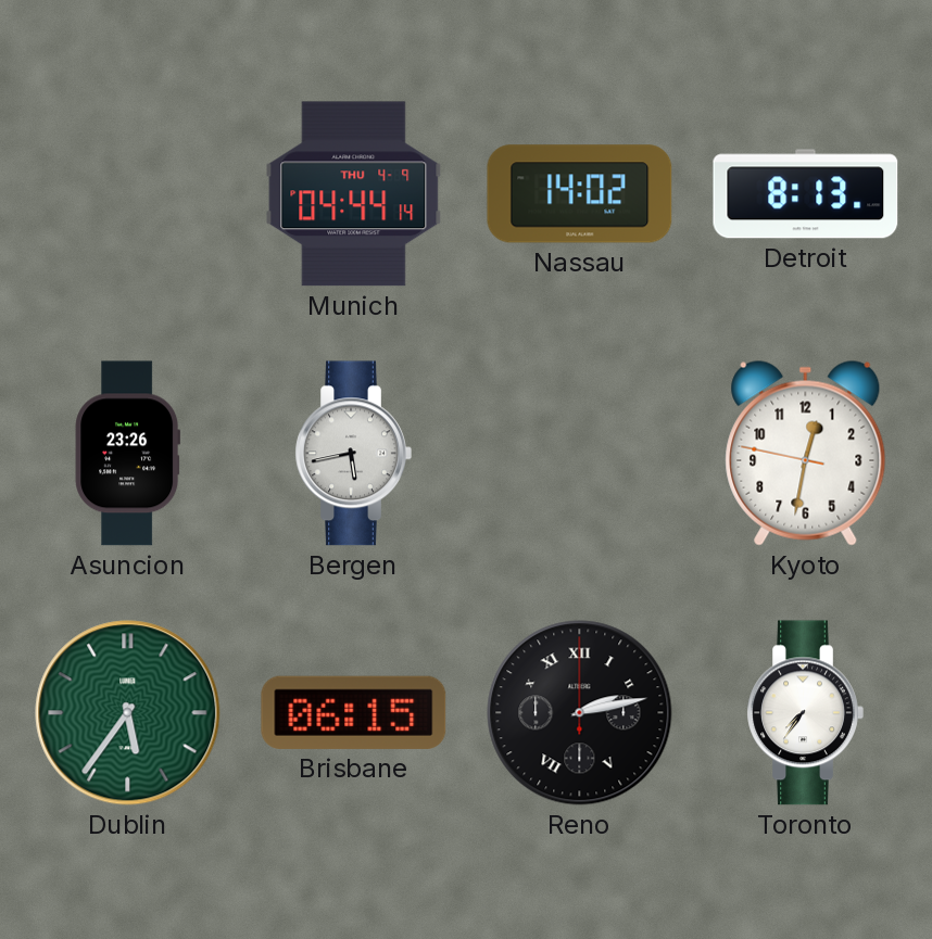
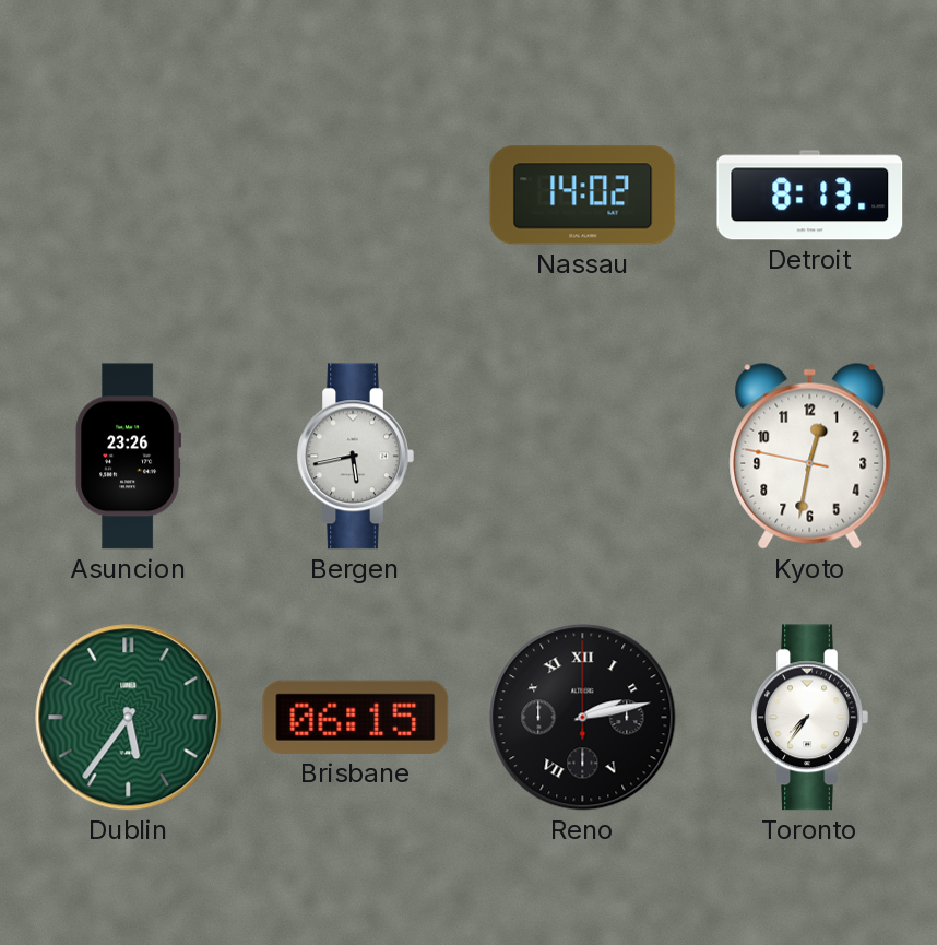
Munich: 04:44 -> none (354, 194)
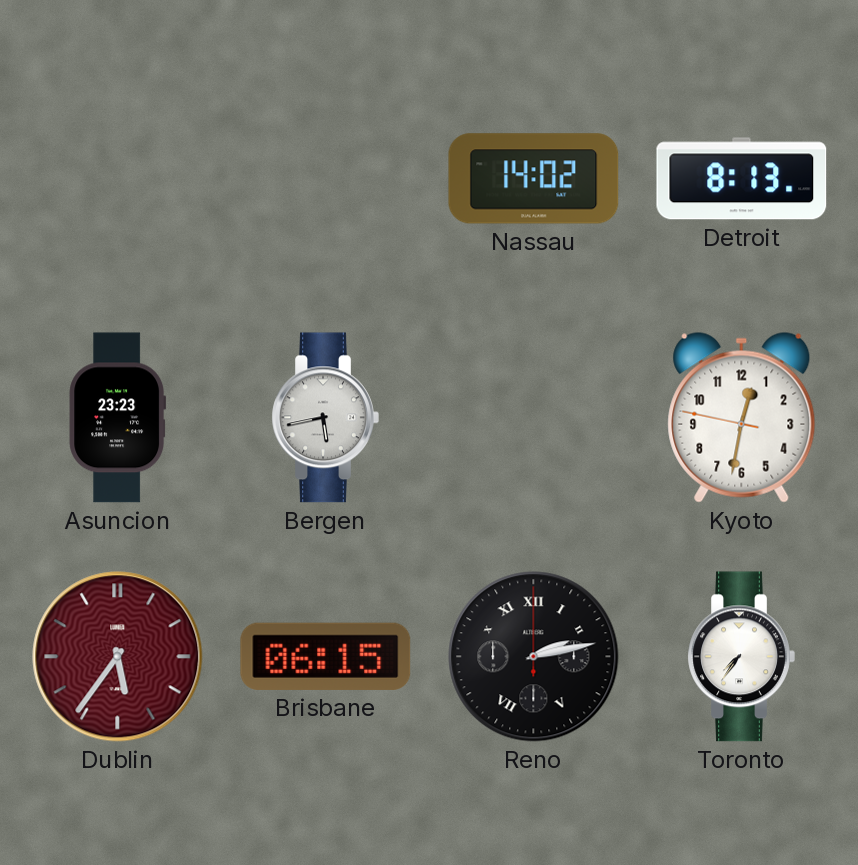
Asuncion: 23:26 -> 23:23 (118, 418)
Dublin dial: green -> burgundy (118, 657)
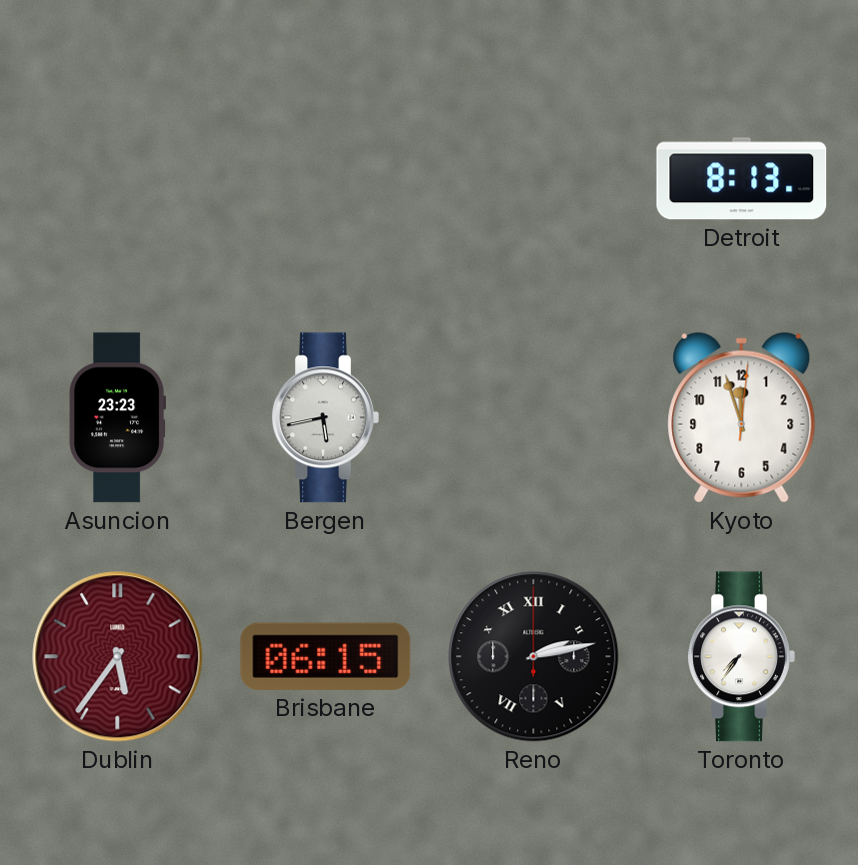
Nassau: 14:02 -> none (534, 179)
Kyoto: 12:31 -> 11:57 (742, 417)
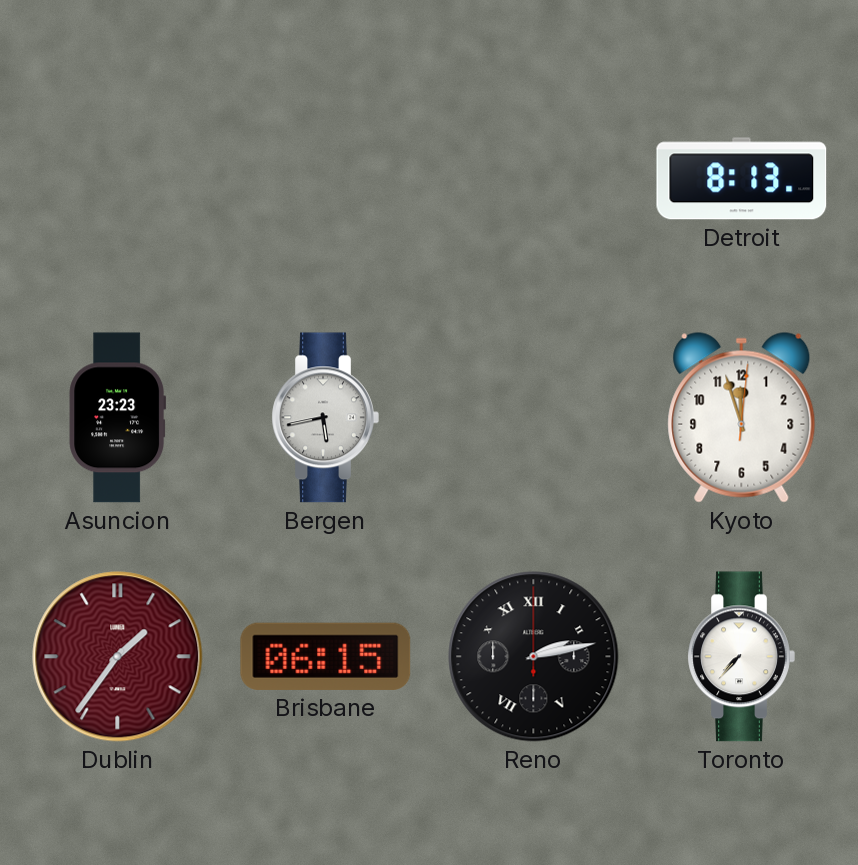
Dublin: 5:36 -> 1:36 (118, 657)
Toronto: 7:36 -> 7:37 (741, 657)
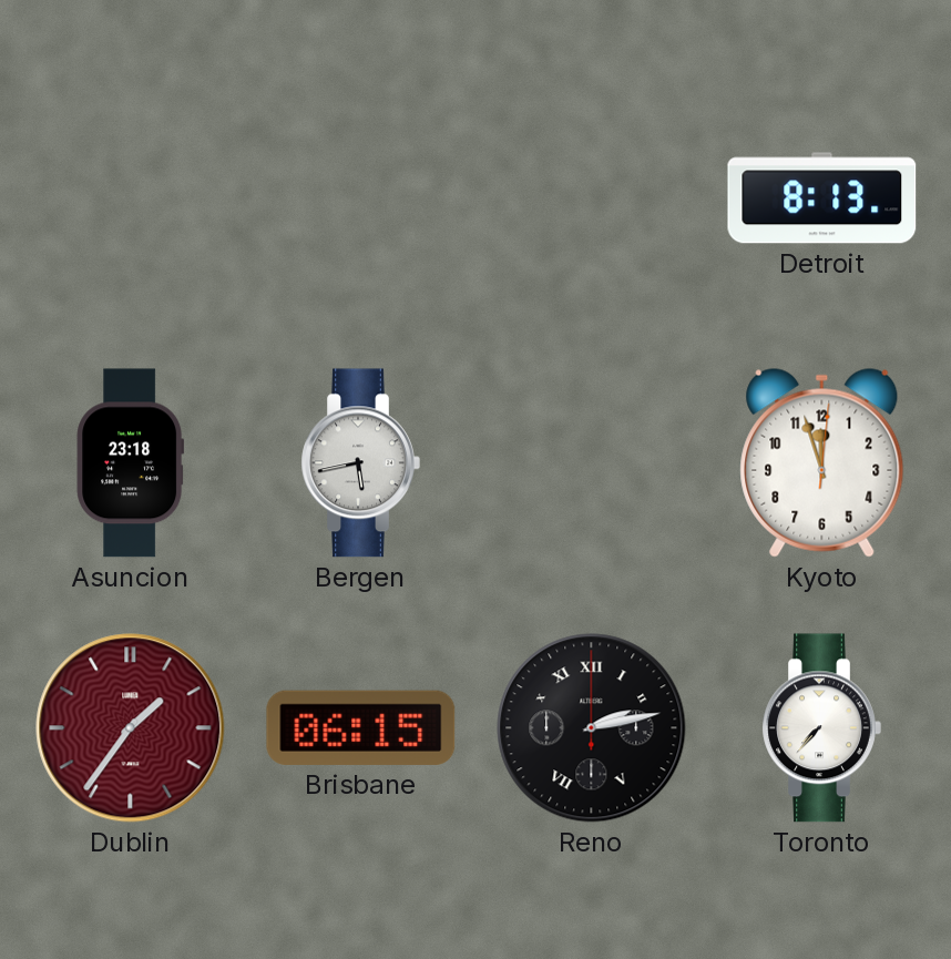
Asuncion: 23:23 -> 23:18 (131, 463)
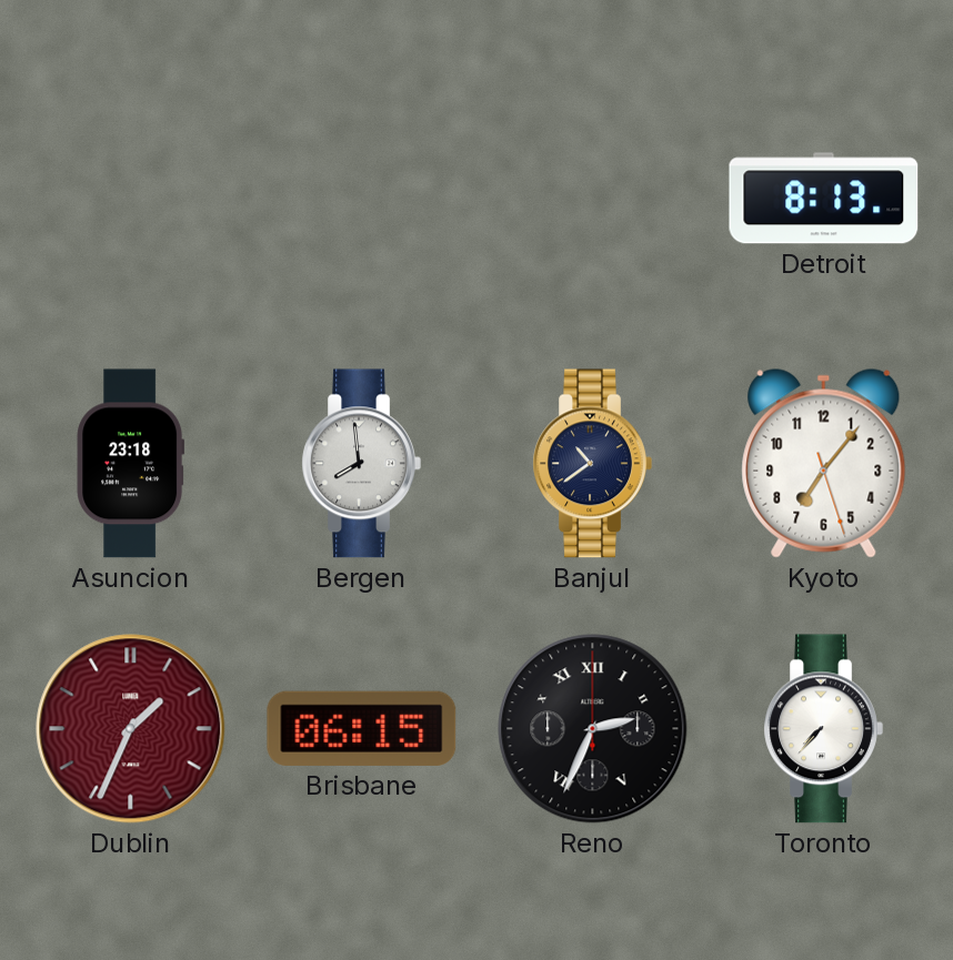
Bergen: 5:43 -> 7:59 (361, 464)
Banjul: none -> 10:39 (592, 464)
Kyoto: 11:57 -> 7:06 (824, 463)
Dublin: 1:36 -> 1:34 (131, 729)
Reno: 2:13 -> 2:34 (593, 729)
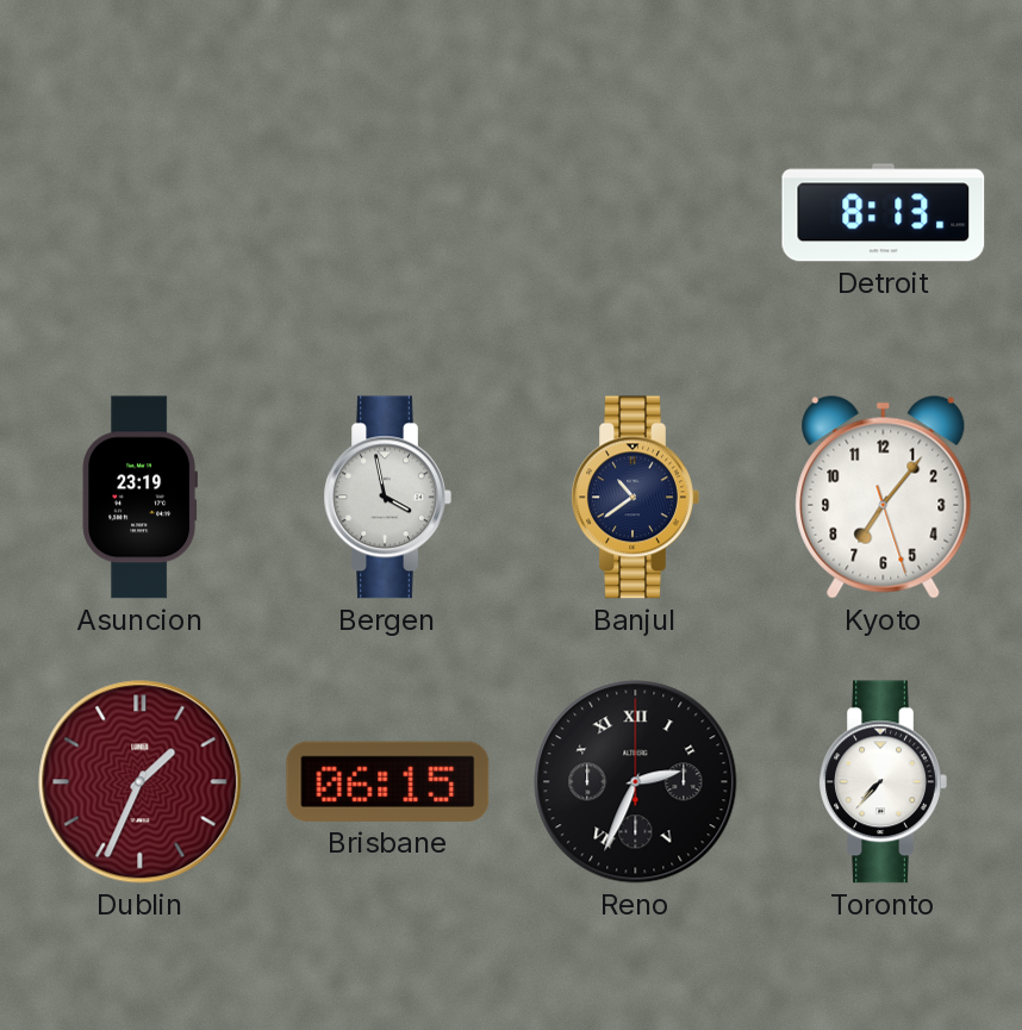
Asuncion: 23:18 -> 23:19 (141, 498)
Bergen: 7:59 -> 3:58 (387, 498)
